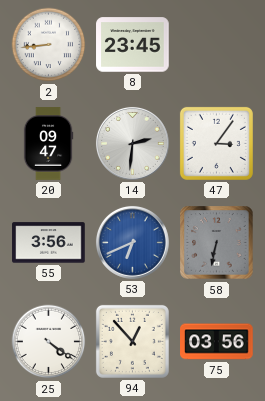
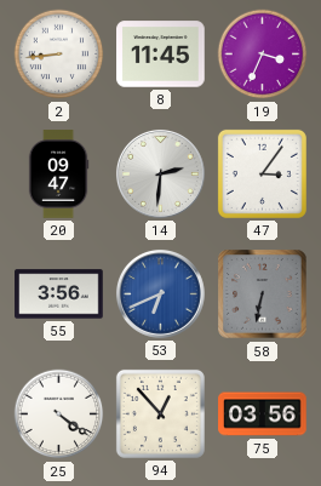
8: 23:45 -> 11:45 (161, 55)
19: none -> 3:34 (263, 55)
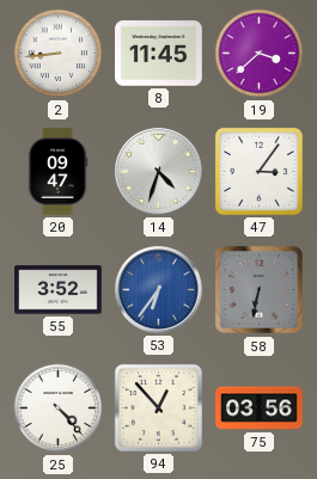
19: 3:34 -> 3:38 (260, 54)
14: 2:31 -> 4:33 (158, 171)
55: 3:56 -> 3:52 (59, 290)
53: 6:41 -> 6:36 (158, 289)
25: 4:21 -> 4:23 (59, 409)
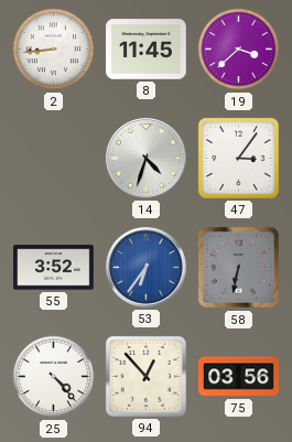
20: 09:47 -> none (57, 172)
